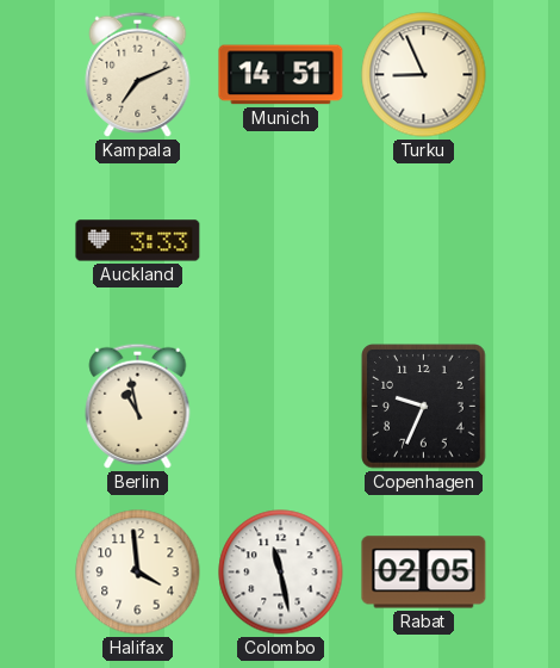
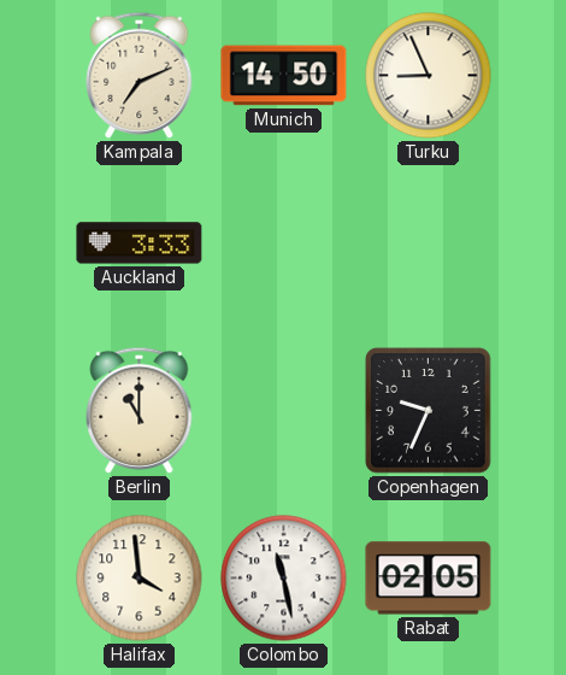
Munich: 14:51 -> 14:50 (284, 76)
Berlin: 10:58 -> 11:00 (140, 410)
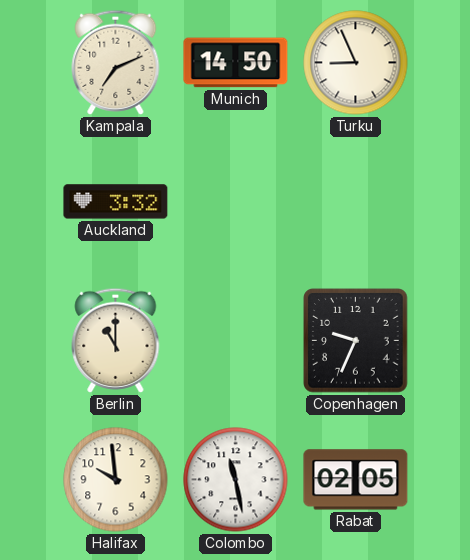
Auckland: 3:33 -> 3:32 (116, 202)
Halifax: 3:59 -> 9:59 (116, 480)
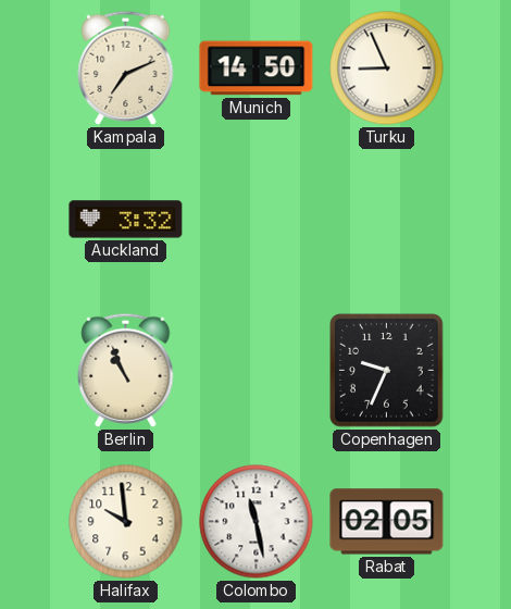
Berlin: 11:00 -> 10:56 (126, 370)
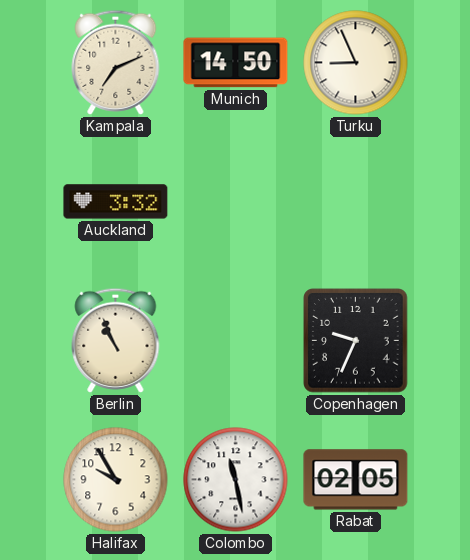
Halifax: 9:59 -> 9:55 (116, 480)
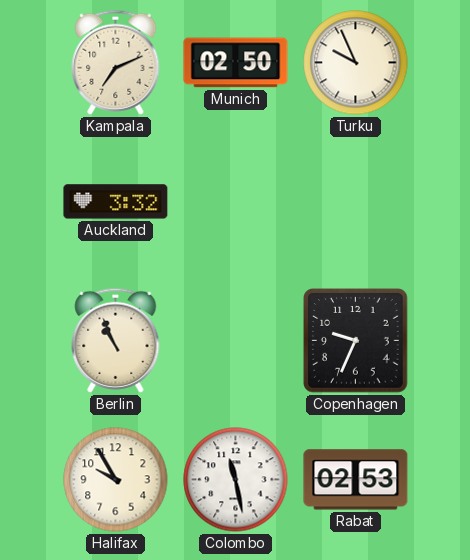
Munich: 14:50 -> 02:50 (236, 63)
Turku: 8:56 -> 9:56 (356, 63)
Rabat: 02:05 -> 02:53 (356, 480)
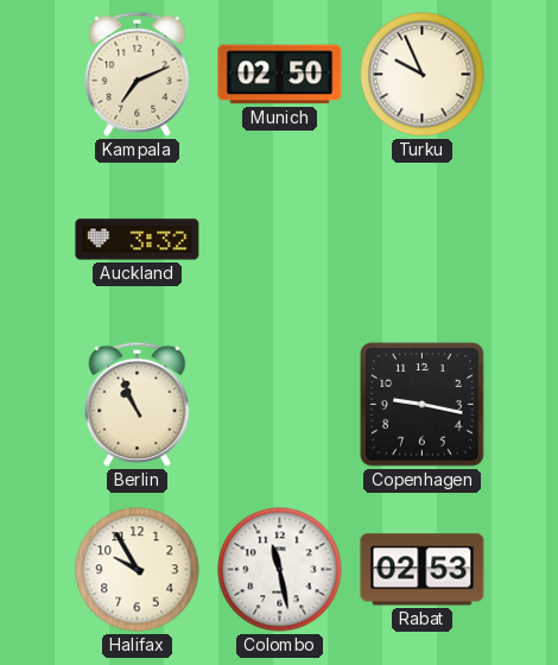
Copenhagen: 9:34 -> 9:17 (423, 405)
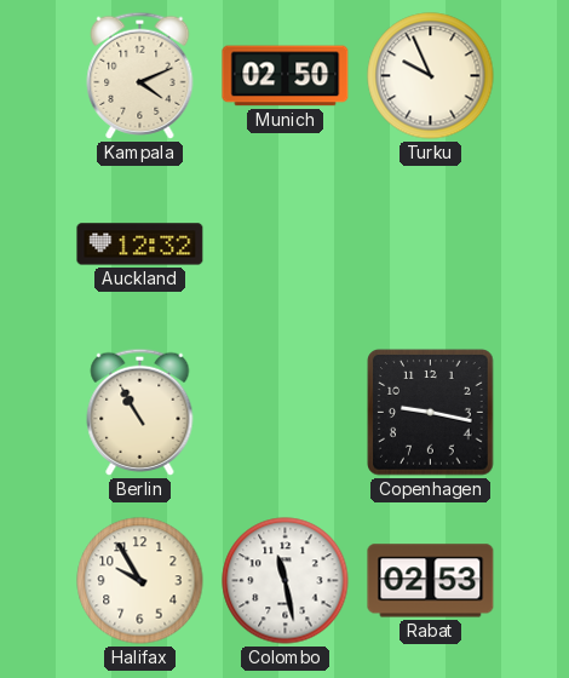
Kampala: 7:11 -> 4:11 (140, 75)
Auckland: 3:32 -> 12:32 (140, 245)
Berlin: 10:56 -> 10:55 (140, 412)
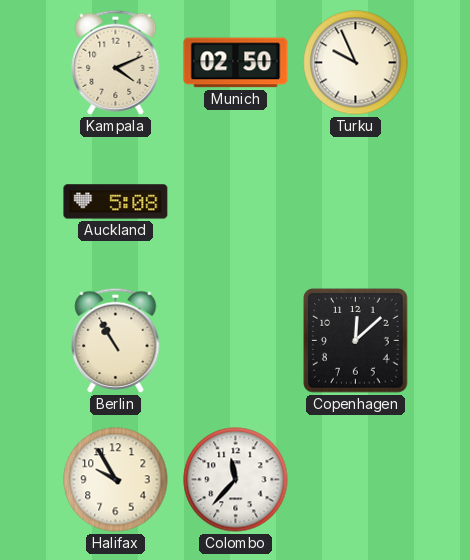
Auckland: 12:32 -> 5:08 (116, 202)
Copenhagen: 9:17 -> 12:08 (356, 341)
Colombo: 11:28 -> 11:37 (236, 480)
Rabat: 02:53 -> none (431, 581)
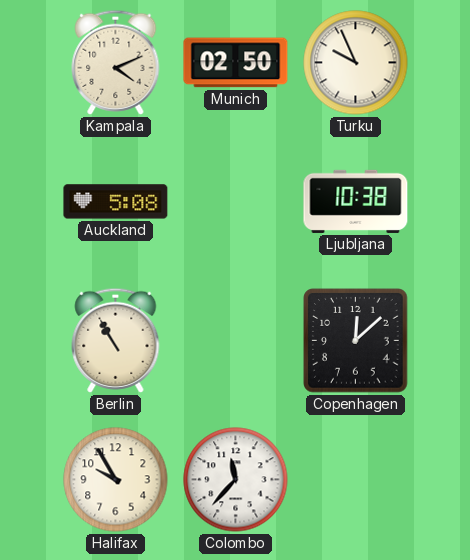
Ljubljana: none -> 10:38 (356, 201)
